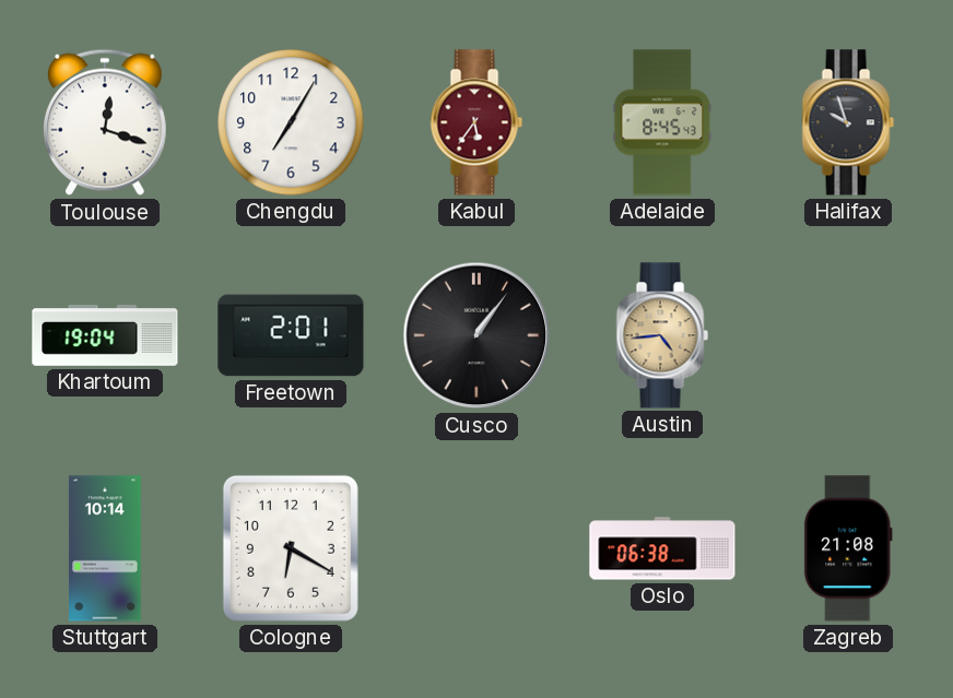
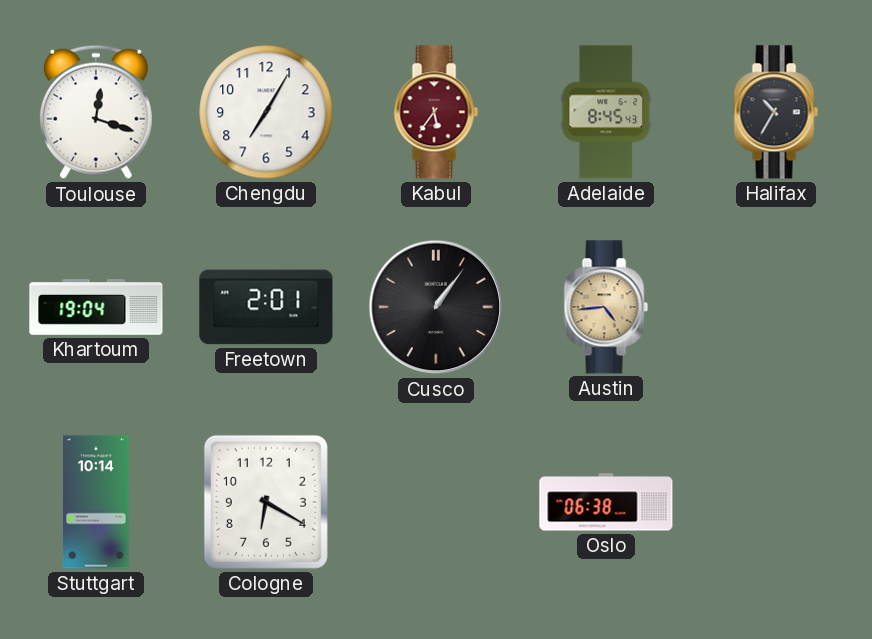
Halifax: 9:57 -> 10:35 (776, 112)
Zagreb: 21:08 -> none (848, 548)
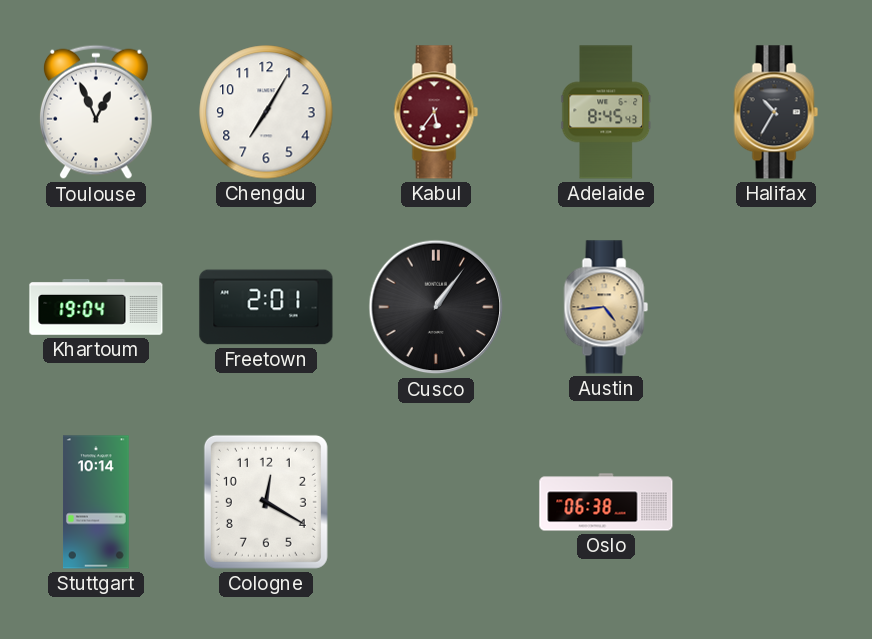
Toulouse: 12:18 -> 12:56 (96, 112)
Cologne: 6:20 -> 12:20 (266, 502)
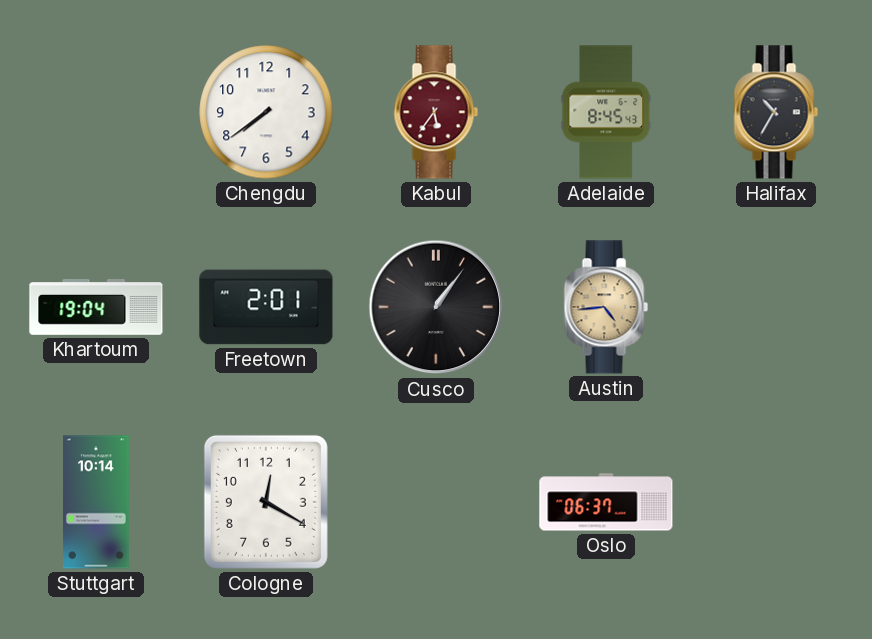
Toulouse: 12:56 -> none (96, 112)
Chengdu: 7:05 -> 7:39 (266, 112)
Oslo: 06:38 -> 06:37 (606, 502)
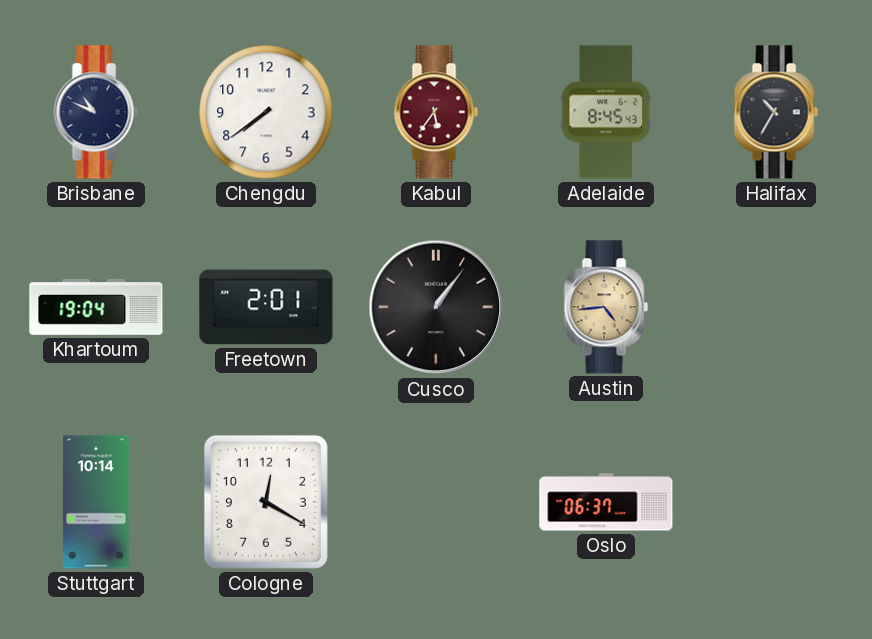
Brisbane: none -> 10:49 (96, 112)
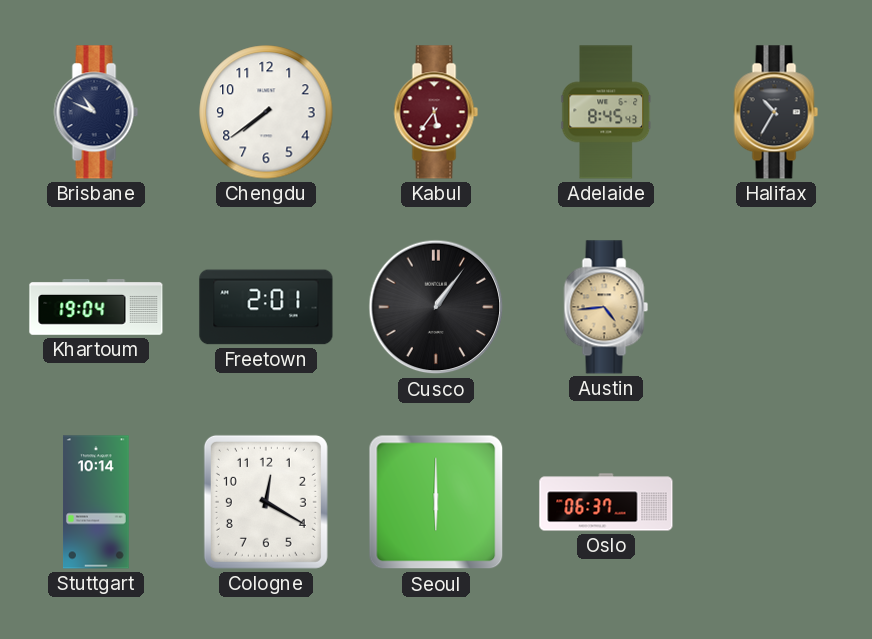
Seoul: none -> 6:00 (436, 502)
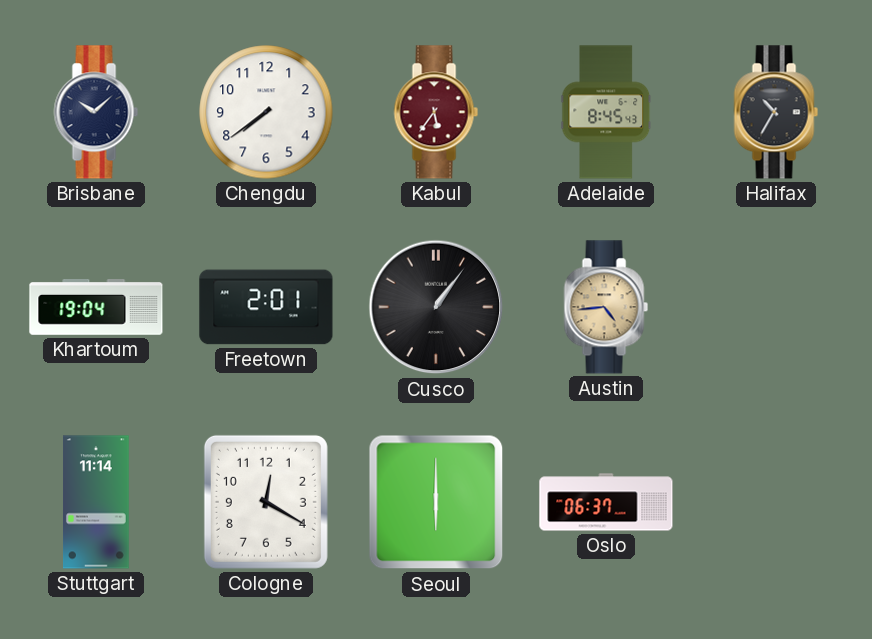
Brisbane: 10:49 -> 10:08 (96, 112)
Stuttgart: 10:14 -> 11:14 (97, 502)
